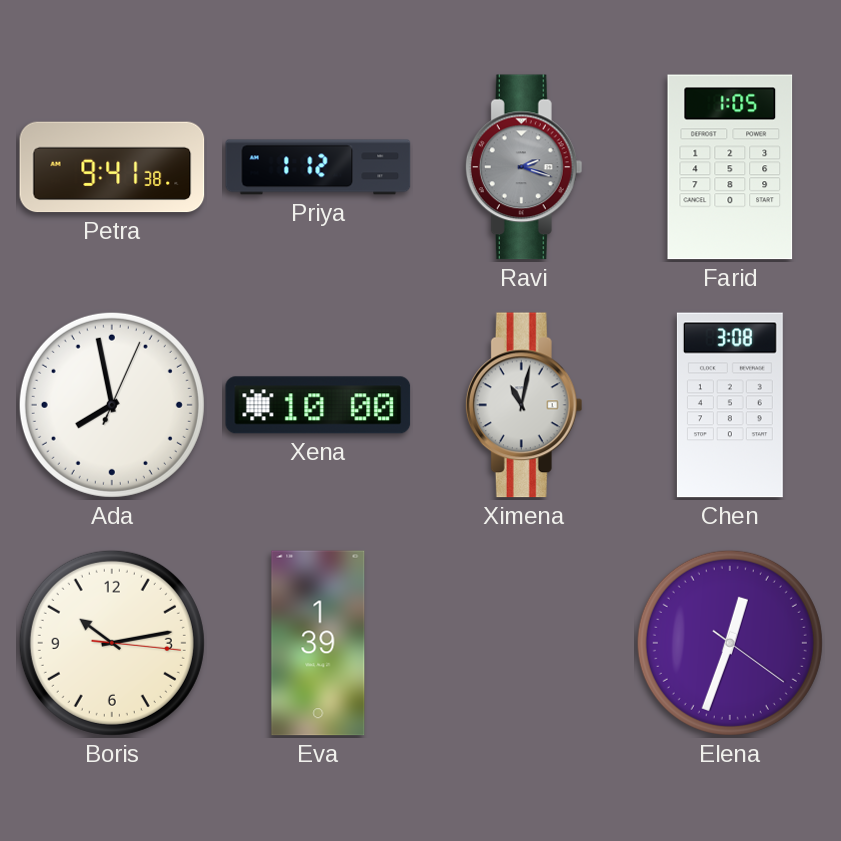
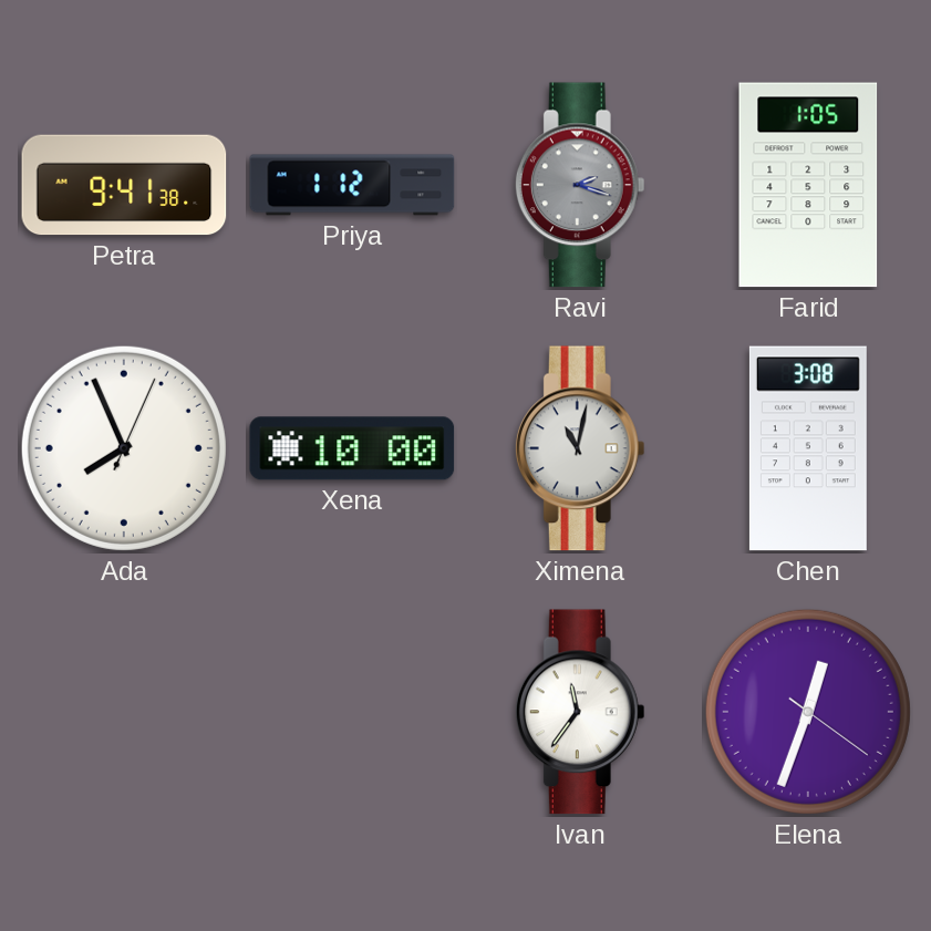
Ada: 7:58 -> 7:56 (124, 448)
Boris: 10:13 -> none (112, 643)
Eva: 1:39 -> none (318, 643)
Ivan: none -> 11:36 (580, 712)
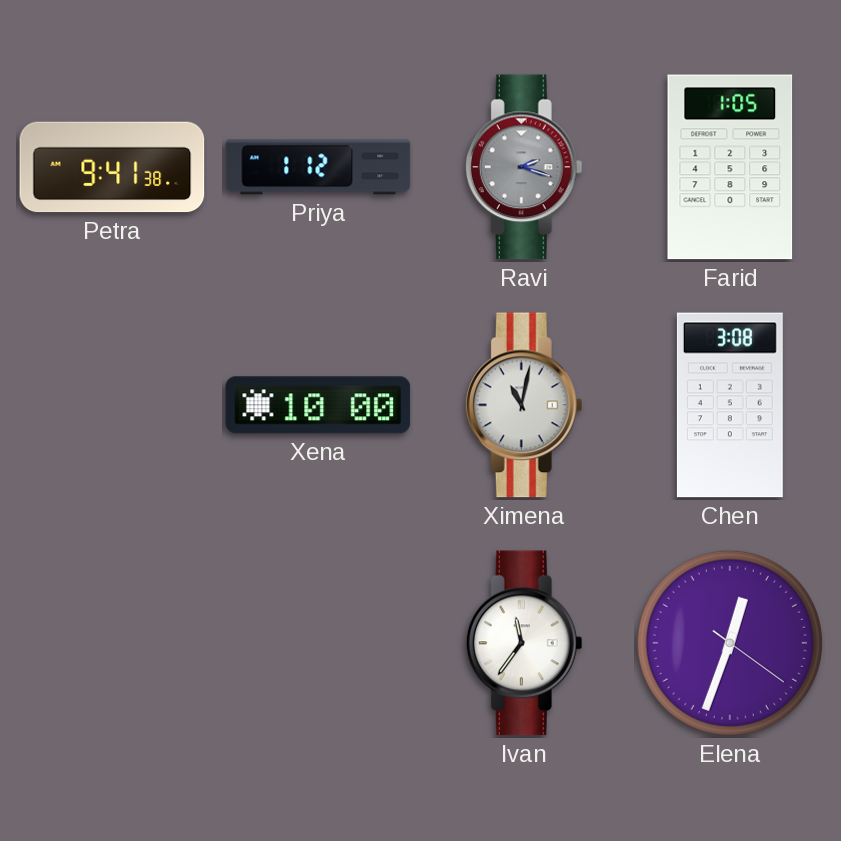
Ada: 7:56 -> none (124, 448)
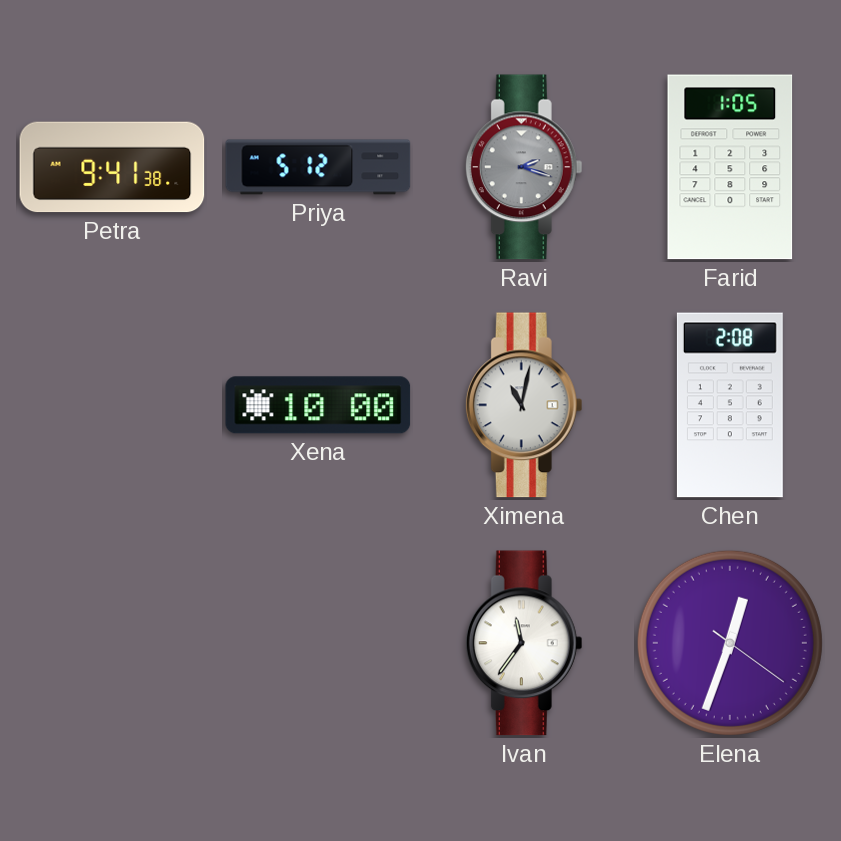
Priya: 1:12 -> 5:12 (318, 167)
Chen: 3:08 -> 2:08 (730, 405)
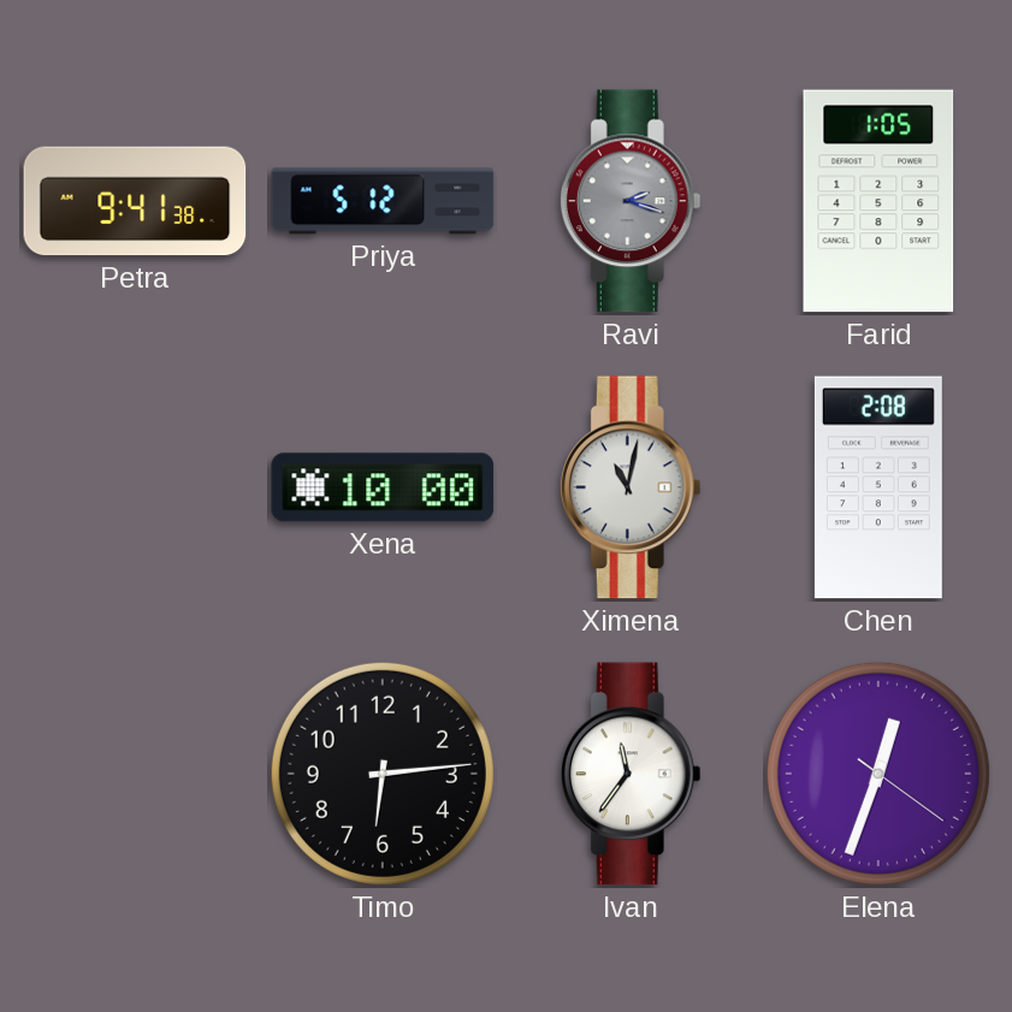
Timo: none -> 6:14 (383, 774)
